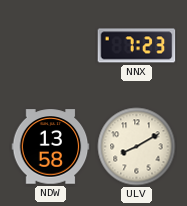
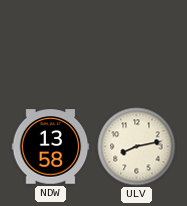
NNX: 7:23 -> none (137, 46)
ULV: 8:10 -> 8:13 (137, 147)
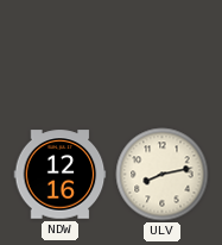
NDW: 13:58 -> 12:16 (61, 175)
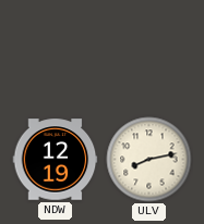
NDW: 12:16 -> 12:19 (56, 160)
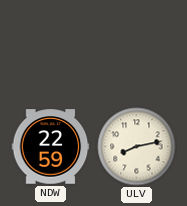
NDW: 12:19 -> 22:59 (51, 147)
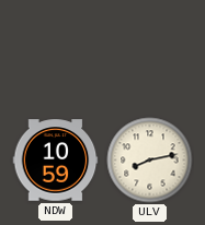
NDW: 22:59 -> 10:59 (56, 161)
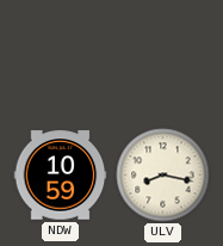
ULV: 8:13 -> 8:17 (163, 176)
